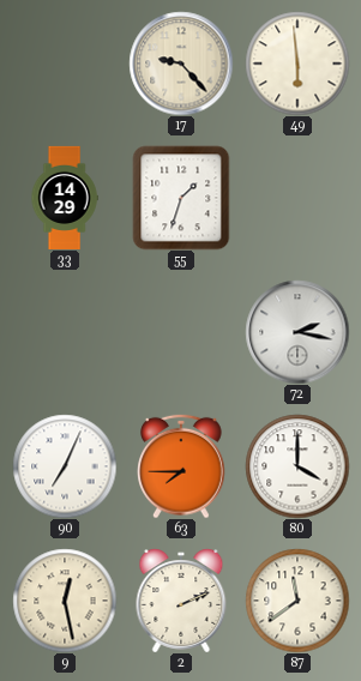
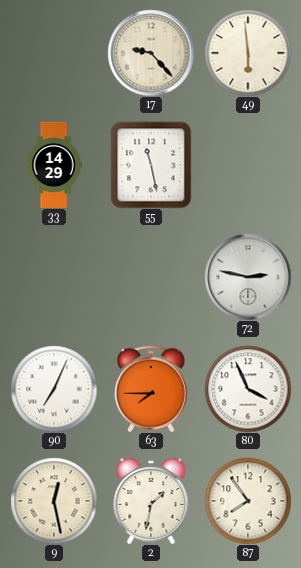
55: 1:33 -> 11:28 (151, 165)
72: 2:17 -> 2:47 (248, 277)
80: 4:00 -> 3:56 (248, 389)
2: 2:11 -> 1:32 (151, 501)
87: 11:39 -> 7:54 (248, 501)
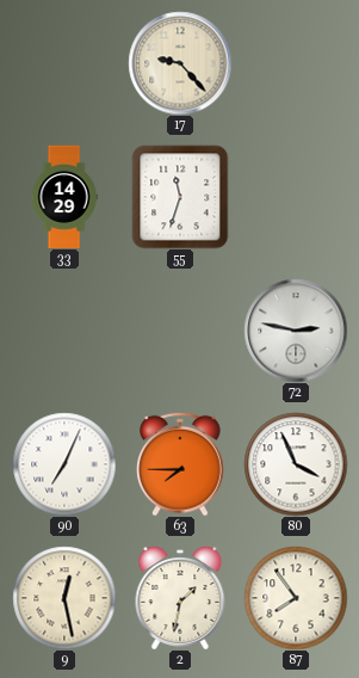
49: 5:59 -> none (248, 53)
55: 11:28 -> 11:33 (180, 197)
